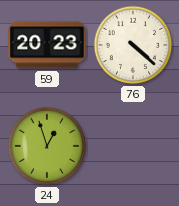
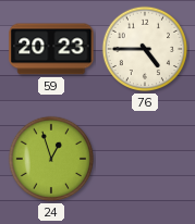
76: 4:22 -> 4:45 (145, 49)
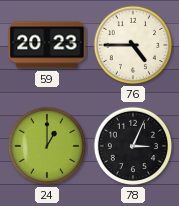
24: 12:57 -> 1:00 (47, 146)
78: none -> 3:04 (133, 146)
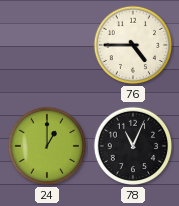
59: 20:23 -> none (47, 45)
78: 3:04 -> 11:04 (133, 146)
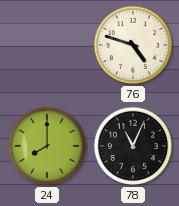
76: 4:45 -> 4:48 (133, 45)
24: 1:00 -> 8:00 (47, 146)
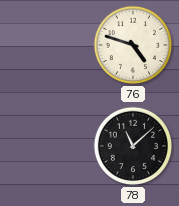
24: 8:00 -> none (47, 146)
78: 11:04 -> 11:08 (133, 146)
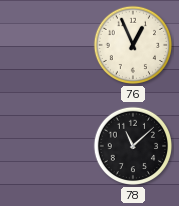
76: 4:48 -> 12:56 (133, 45)
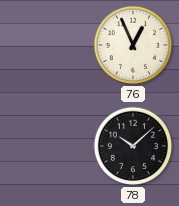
78: 11:08 -> 10:08 (133, 146)
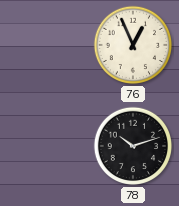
78: 10:08 -> 10:12 (133, 146)
